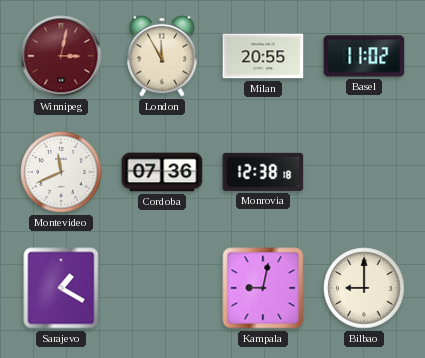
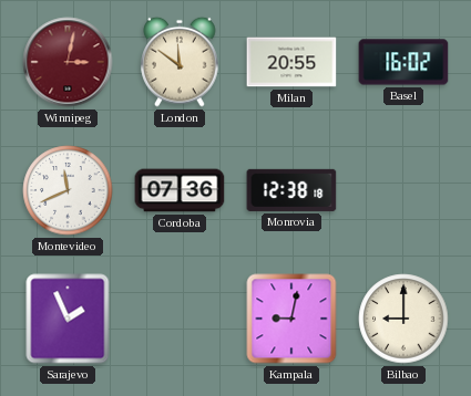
London: 11:55 -> 11:51 (180, 62)
Basel: 11:02 -> 16:02 (403, 62)
Sarajevo: 1:20 -> 1:56 (68, 319)
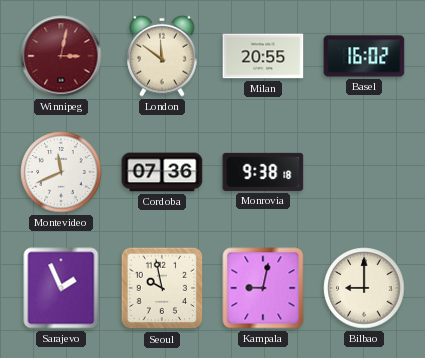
Monrovia: 12:38 -> 9:38 (263, 172)
Seoul: none -> 9:58 (162, 288)
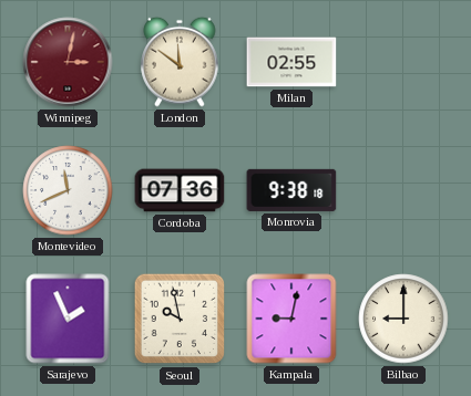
Milan: 20:55 -> 02:55 (291, 62)
Basel: 16:02 -> none (364, 56)
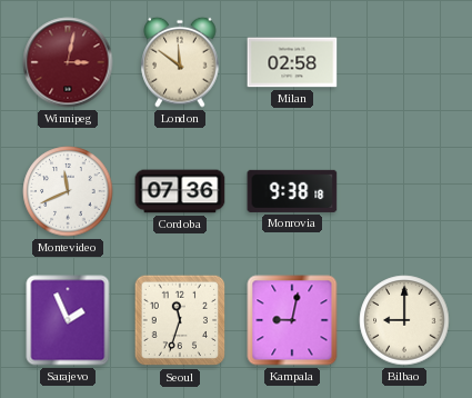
Milan: 02:55 -> 02:58 (292, 62)
Seoul: 9:58 -> 11:33 (180, 320)
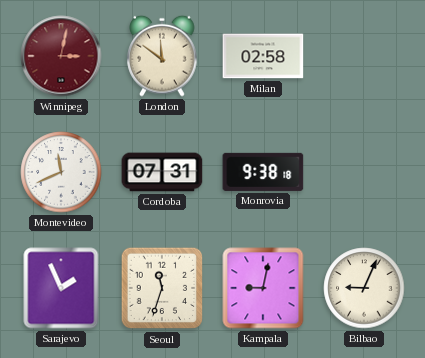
Cordoba: 07:36 -> 07:31 (162, 172)
Bilbao: 9:00 -> 9:04 (364, 288)
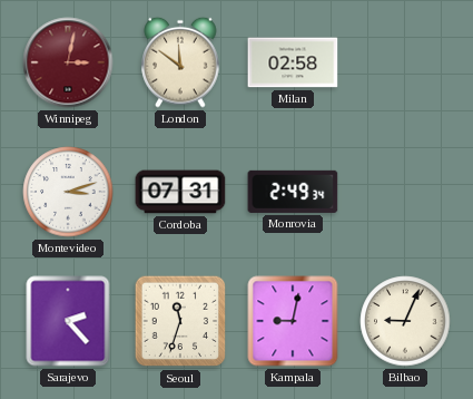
Montevideo: 11:41 -> 3:12 (68, 192)
Monrovia: 9:38 -> 2:49 (293, 192)
Sarajevo: 1:56 -> 2:23 (68, 321)
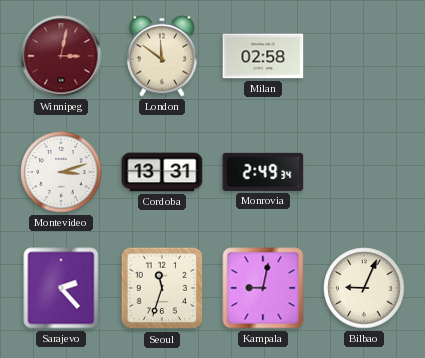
Cordoba: 07:31 -> 13:31 (162, 172)
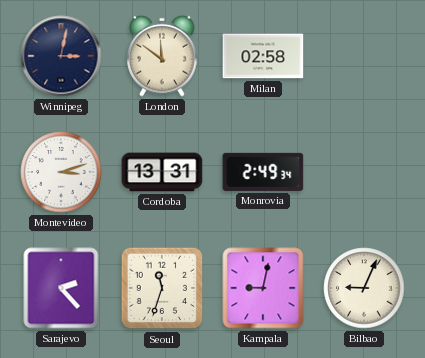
Winnipeg dial: burgundy -> navy (61, 56)
